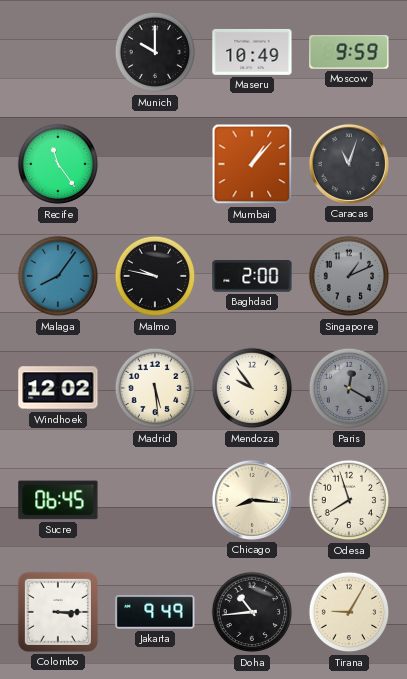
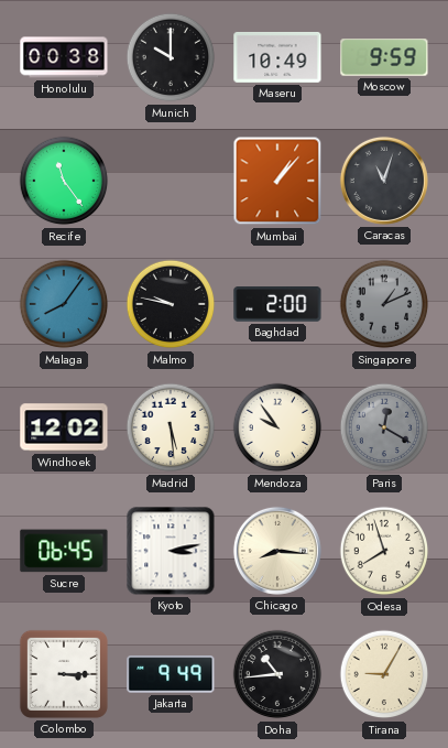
Honolulu: none -> 00:38 (64, 57)
Kyoto: none -> 3:13 (171, 551)
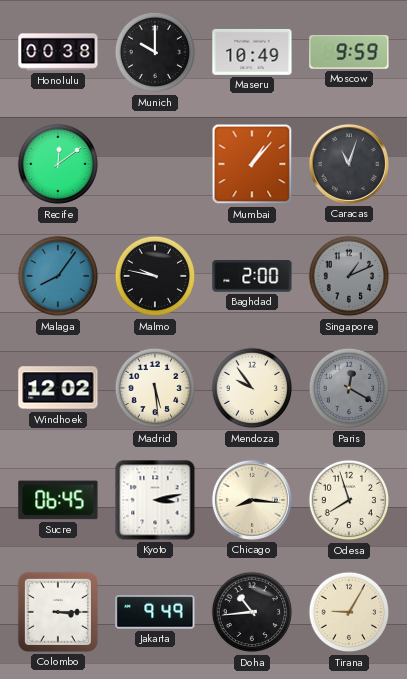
Recife: 11:24 -> 12:09 (58, 164)
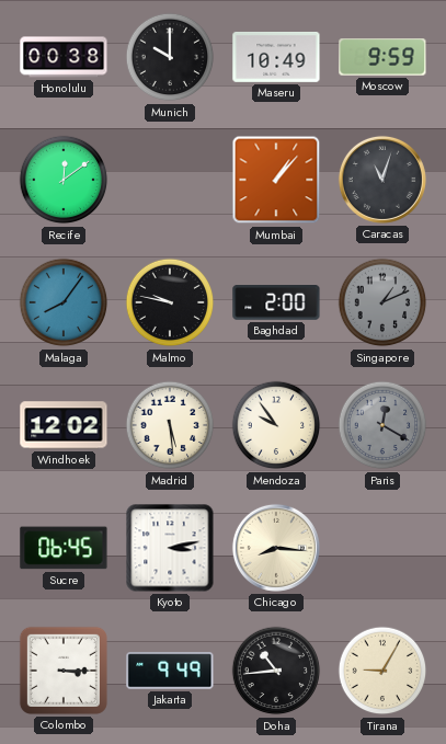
Odesa: 7:57 -> none (349, 500)
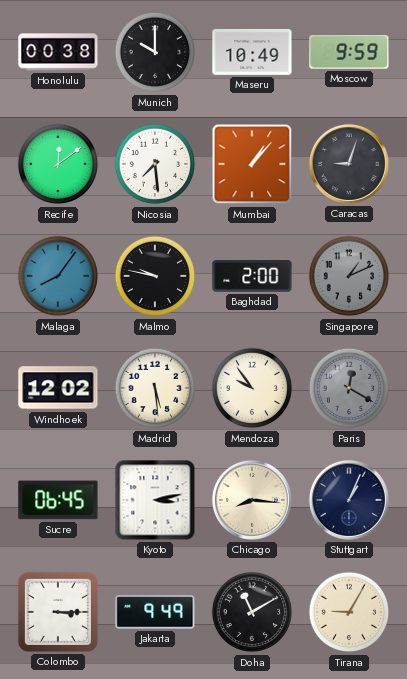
Nicosia: none -> 7:29 (155, 164)
Caracas: 11:03 -> 9:03 (349, 164)
Stuttgart: none -> 1:04 (349, 500)
Doha: 10:44 -> 11:10 (252, 612)
